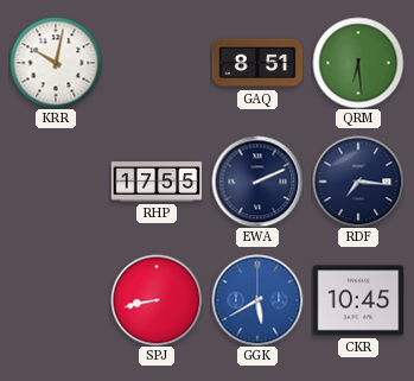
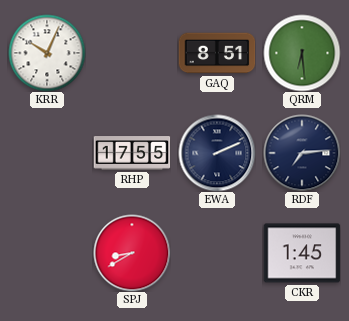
KRR: 10:02 -> 10:04 (47, 53)
RDF: 7:16 -> 7:14 (302, 153)
SPJ: 8:43 -> 8:40 (132, 253)
GGK: 5:40 -> none (257, 300)
CKR: 10:45 -> 1:45 (302, 253)
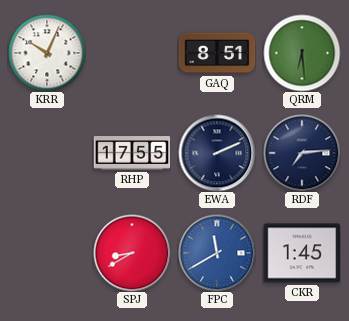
FPC: none -> 11:40 (217, 253)
